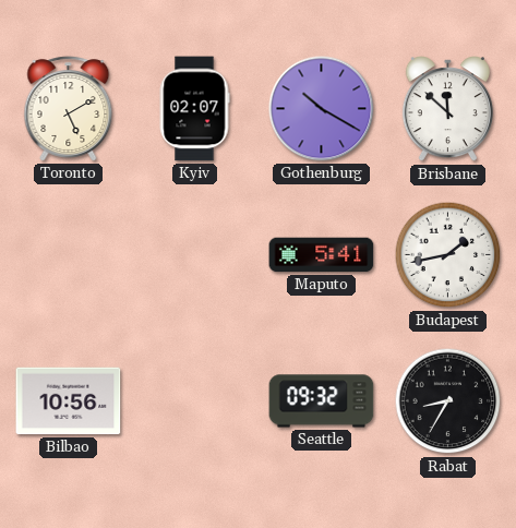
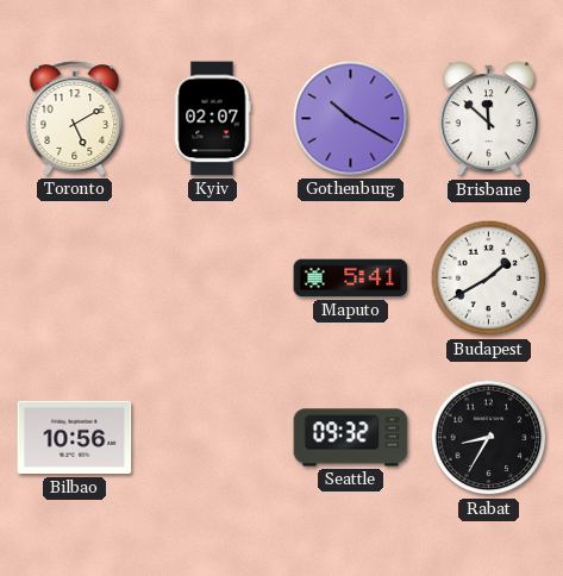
Budapest: 1:43 -> 1:40 (489, 278)
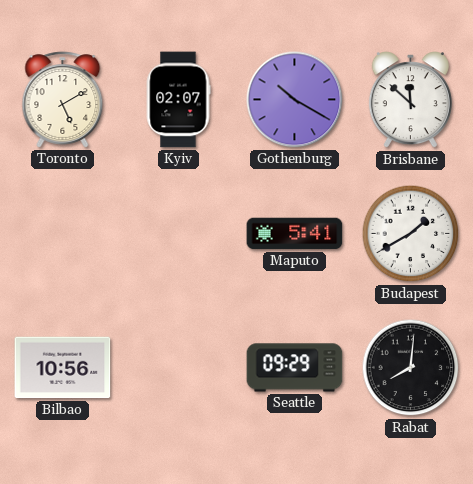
Seattle: 09:32 -> 09:29 (295, 368)
Rabat: 8:35 -> 8:01 (411, 368)
